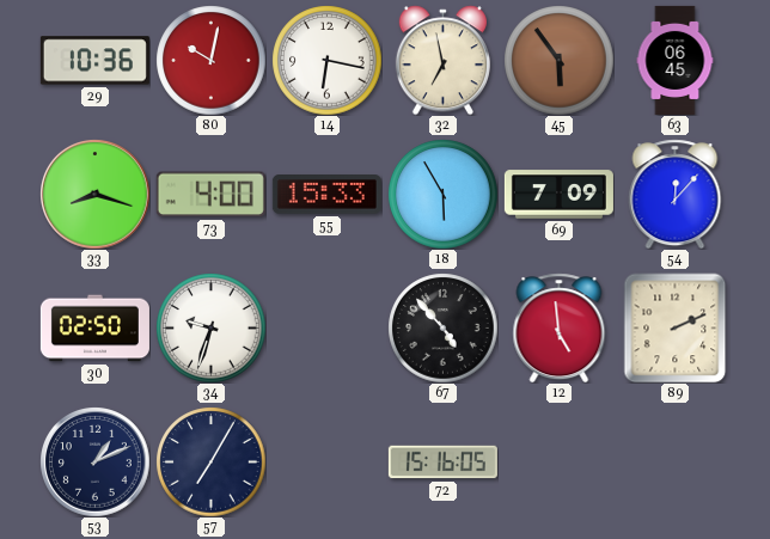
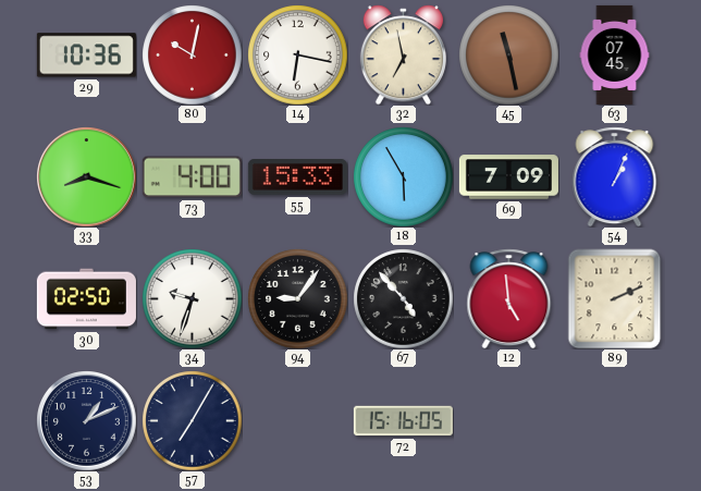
45: 5:54 -> 11:28 (508, 54)
63: 06:45 -> 07:45 (615, 54)
54: 12:07 -> 1:04 (615, 176)
94: none -> 9:06 (297, 298)
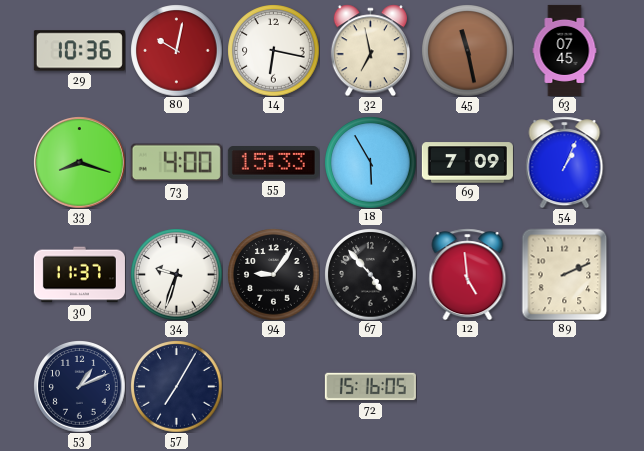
30: 02:50 -> 11:37 (79, 275)
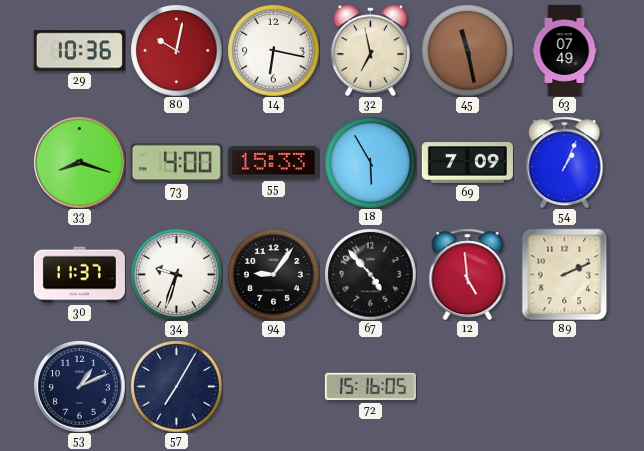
63: 07:45 -> 07:49 (565, 50)
